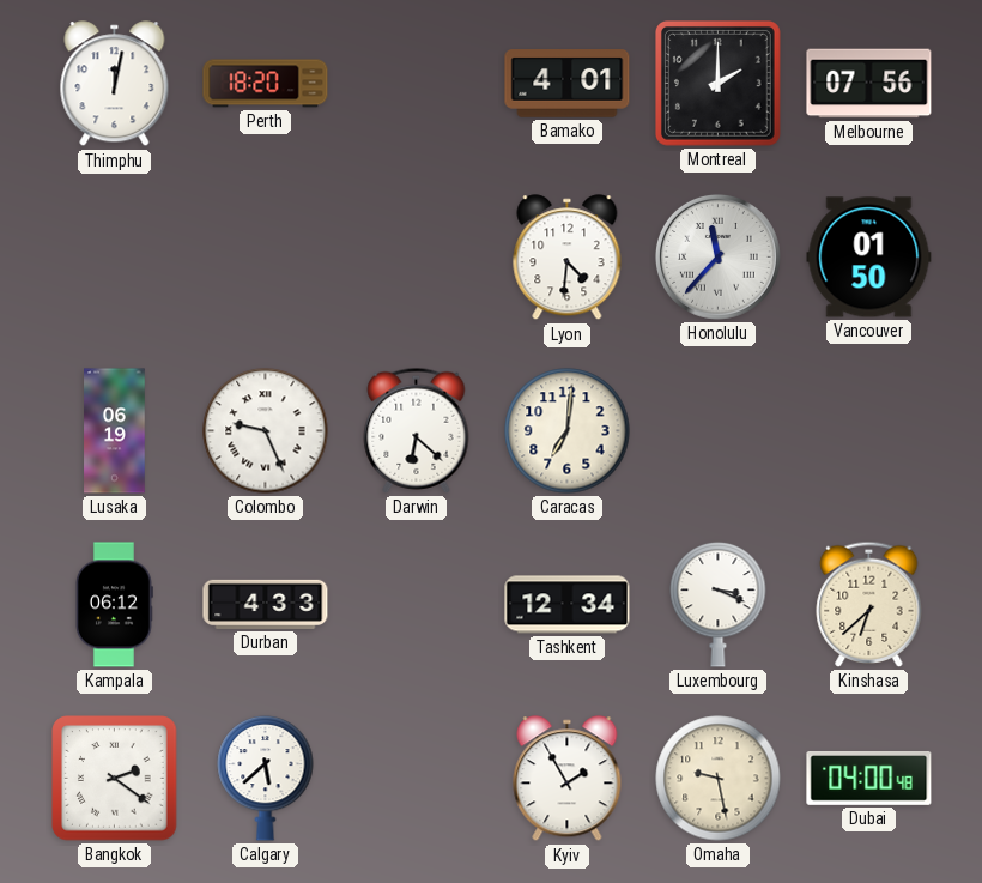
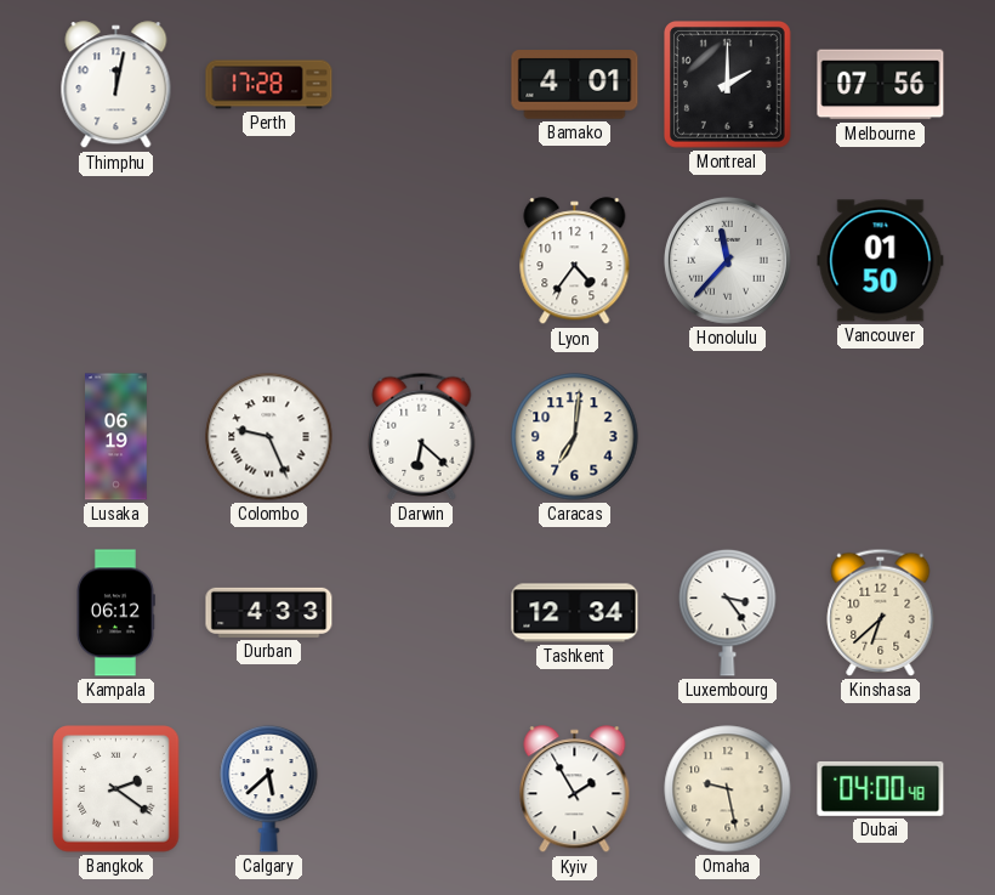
Perth: 18:20 -> 17:28 (269, 85)
Lyon: 4:31 -> 4:36 (575, 261)
Luxembourg: 3:19 -> 3:24 (728, 612)
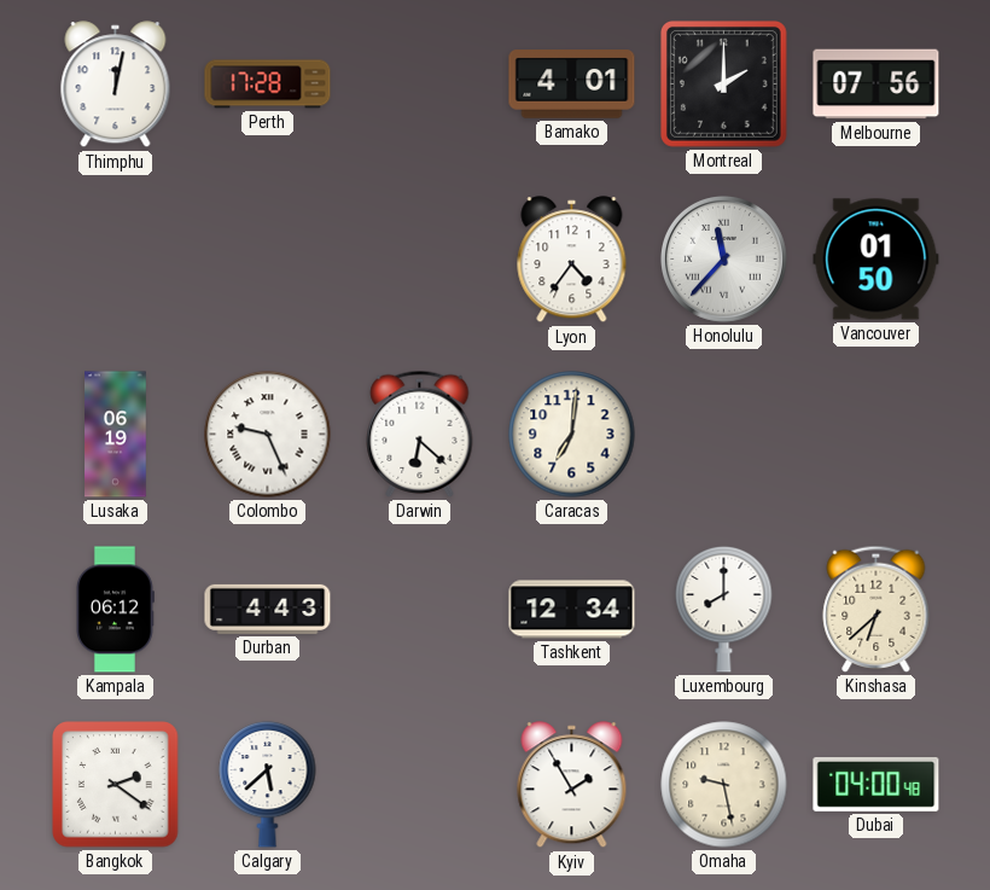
Durban: 4:33 -> 4:43 (268, 609)
Luxembourg: 3:24 -> 8:00 (724, 609)
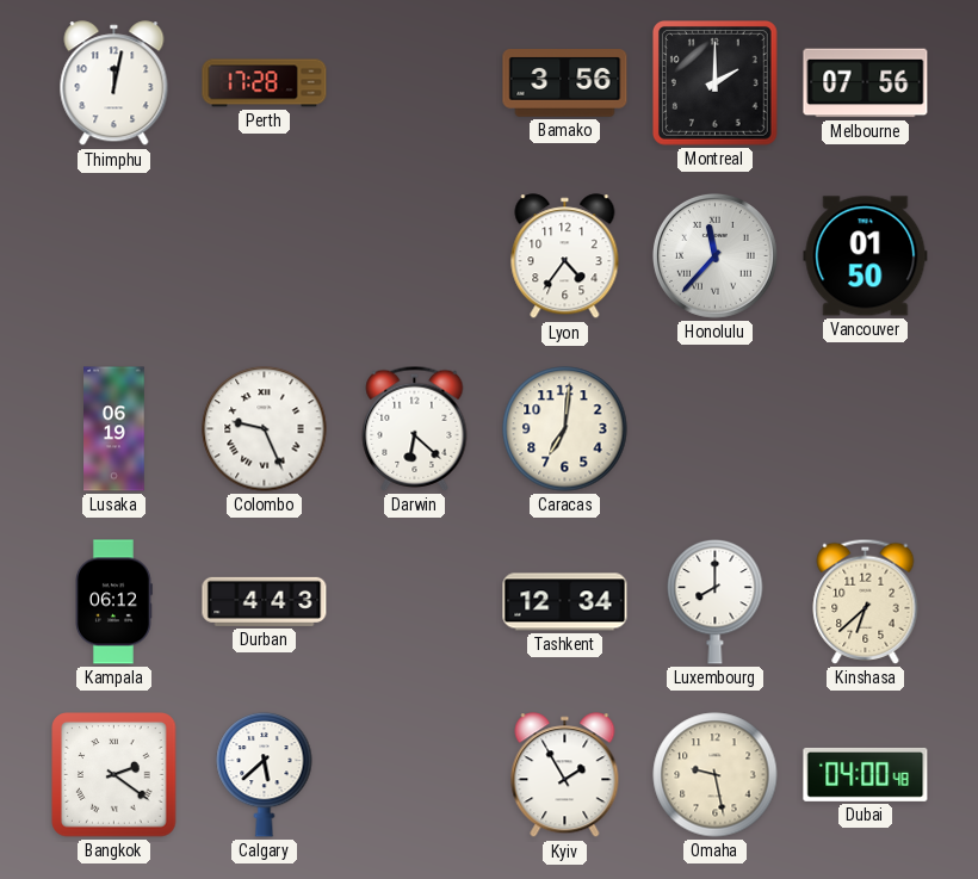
Bamako: 4:01 -> 3:56 (565, 83)
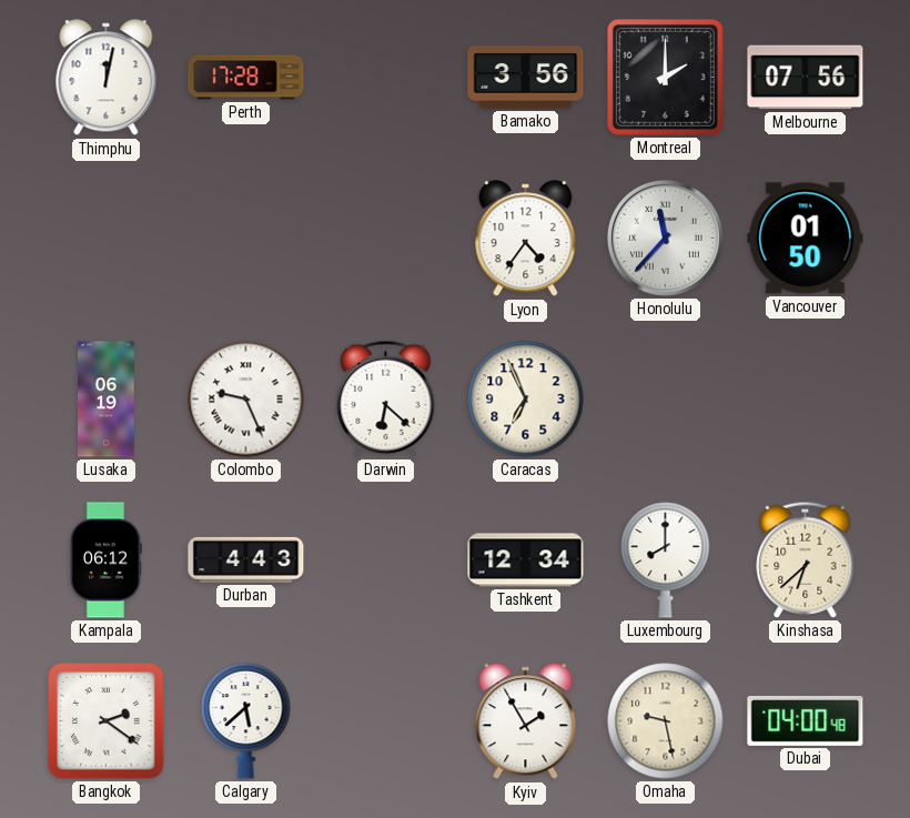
Caracas: 7:01 -> 6:56 (526, 400)
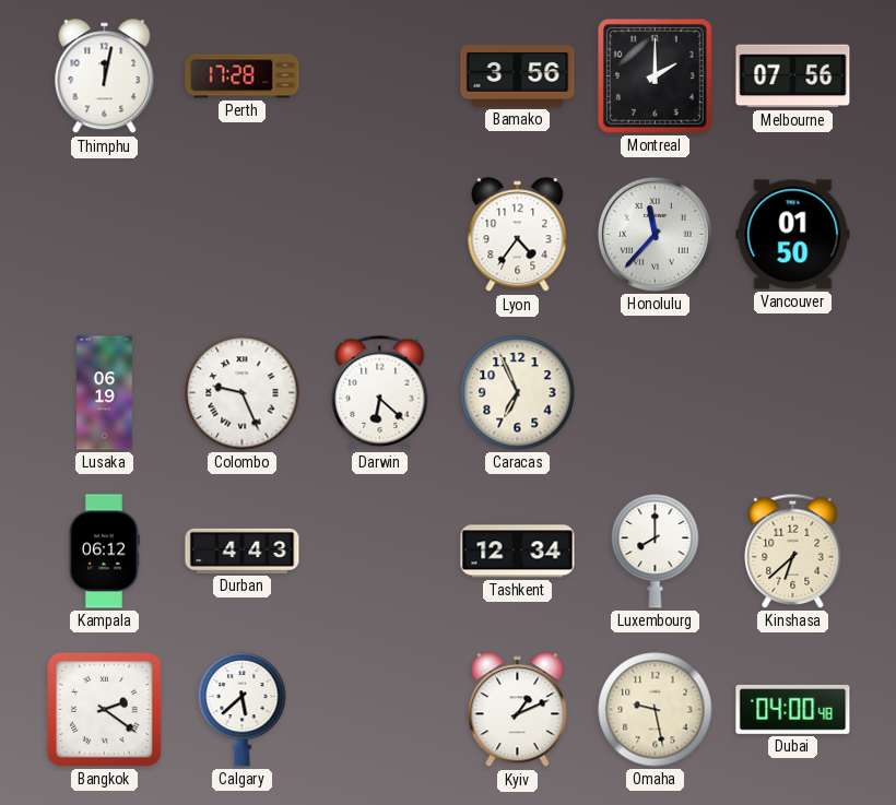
Kyiv: 1:55 -> 1:11 (518, 710)
